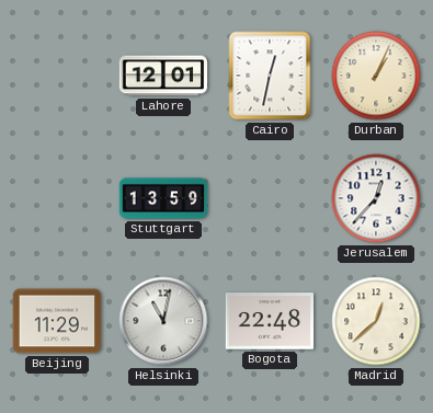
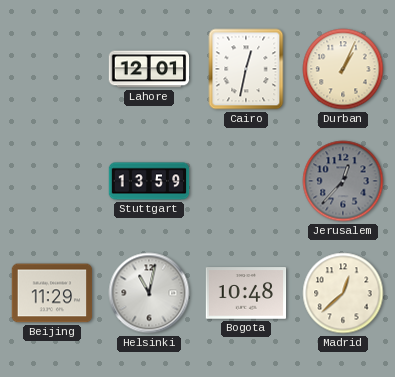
Jerusalem dial: white -> grey (343, 181)
Bogota: 22:48 -> 10:48 (246, 293)
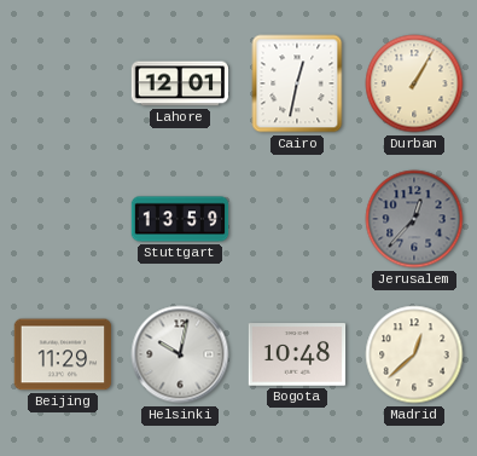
Durban: 1:04 -> 1:05 (414, 83)
Helsinki: 11:02 -> 10:02 (180, 354)
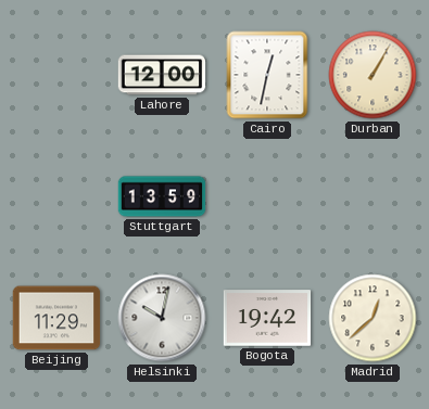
Lahore: 12:01 -> 12:00 (162, 75)
Jerusalem: 12:37 -> none (414, 219)
Bogota: 10:48 -> 19:42 (267, 318)
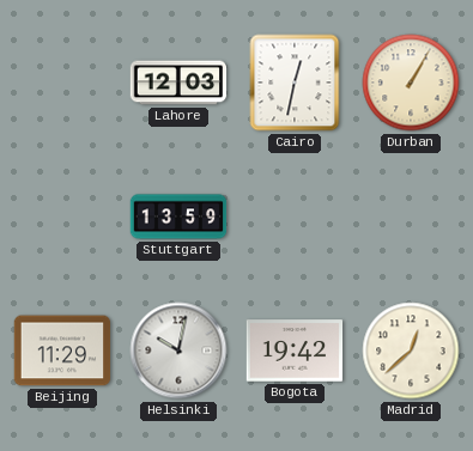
Lahore: 12:00 -> 12:03 (178, 83)
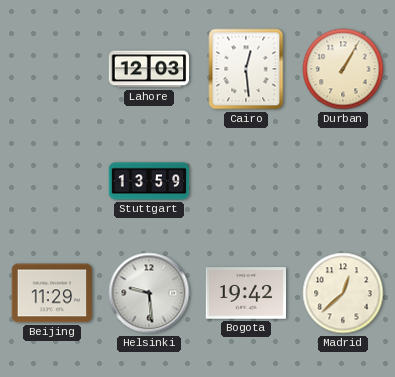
Cairo: 12:32 -> 12:29 (246, 69)
Helsinki: 10:02 -> 9:29 (149, 293)
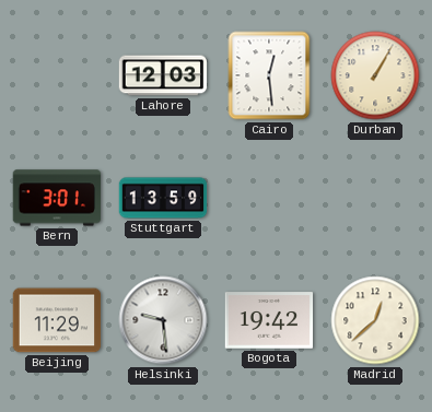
Bern: none -> 3:01 (57, 198)
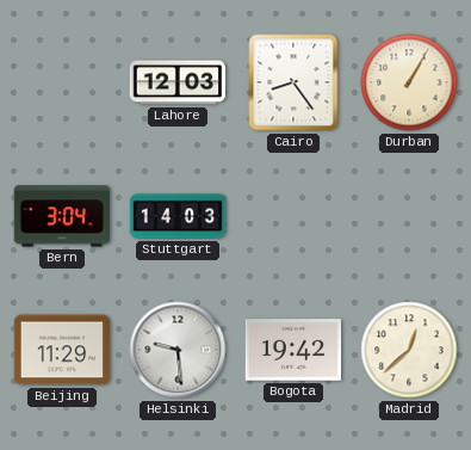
Cairo: 12:29 -> 8:24 (293, 82)
Bern: 3:01 -> 3:04 (62, 216)
Stuttgart: 13:59 -> 14:03 (178, 216)
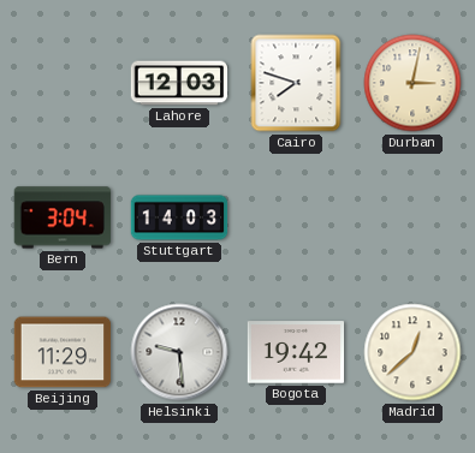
Cairo: 8:24 -> 7:48 (296, 83)
Durban: 1:05 -> 3:02 (412, 83)
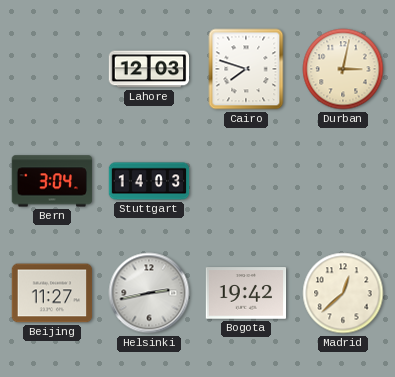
Beijing: 11:29 -> 11:27 (52, 293)
Helsinki: 9:29 -> 2:43 (149, 293)
